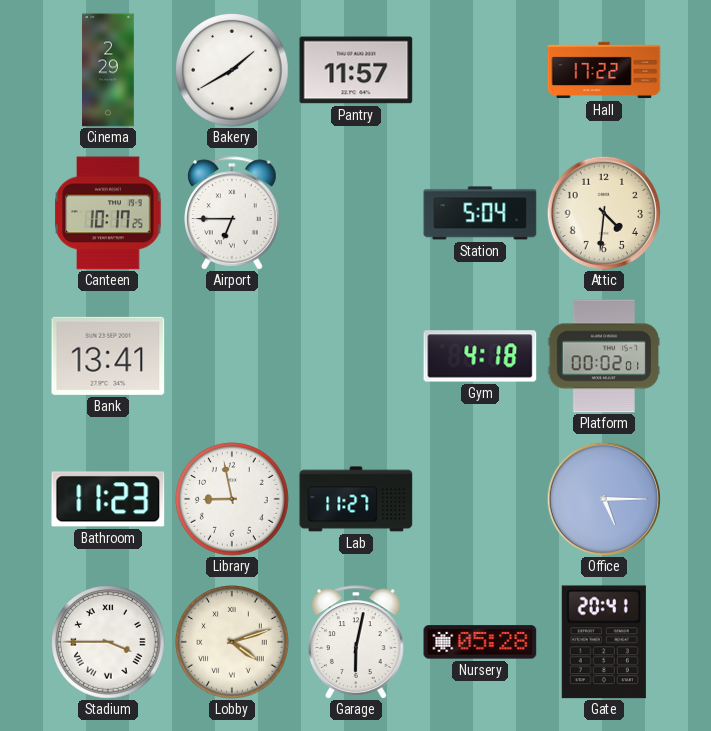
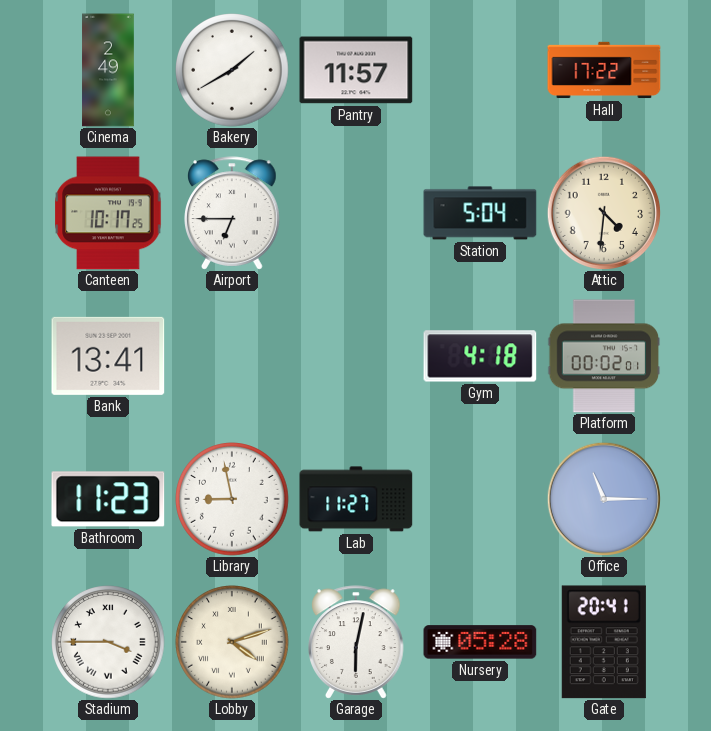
Cinema: 2:29 -> 2:49 (108, 70)
Office: 5:15 -> 11:15 (603, 498)
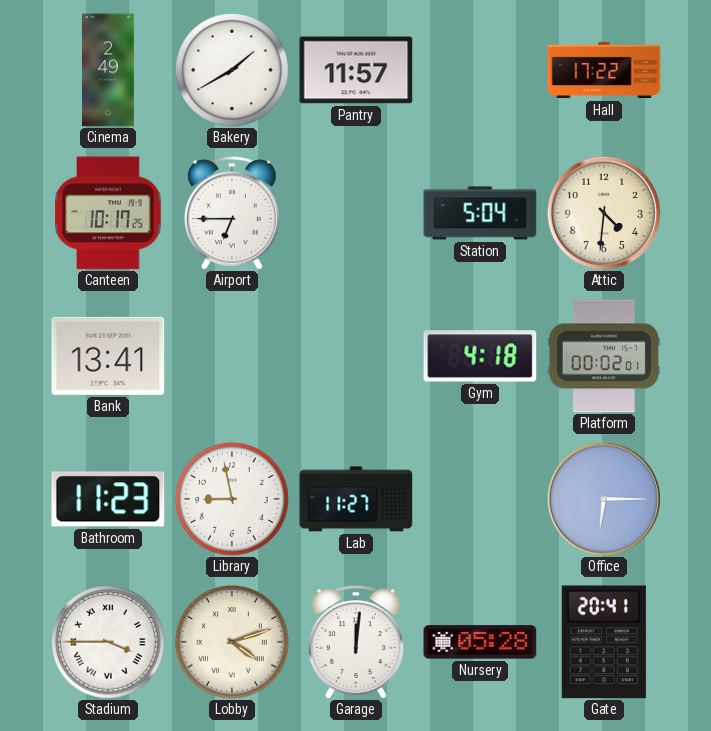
Office: 11:15 -> 6:15 (603, 498)
Garage: 6:02 -> 12:01 (356, 642)
